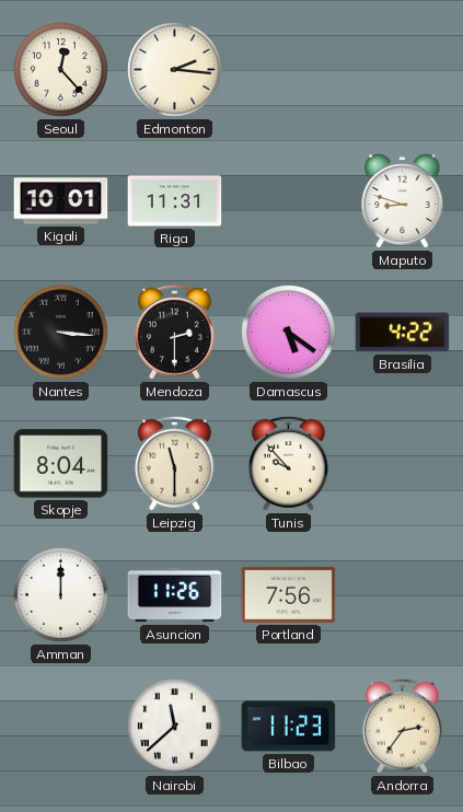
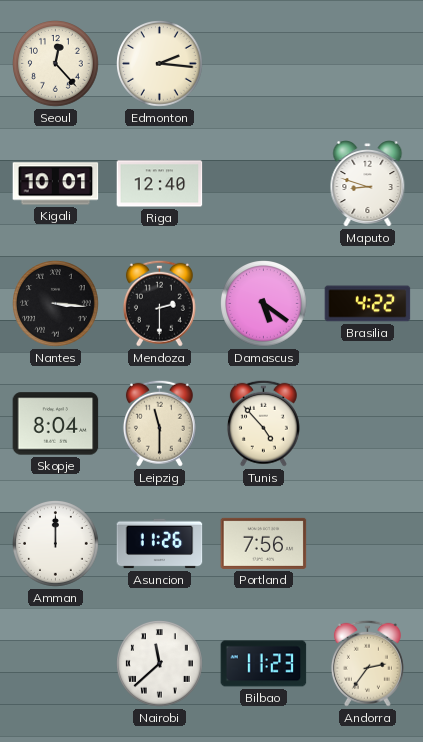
Riga: 11:31 -> 12:40 (160, 184)
Tunis: 9:53 -> 4:53 (263, 423)
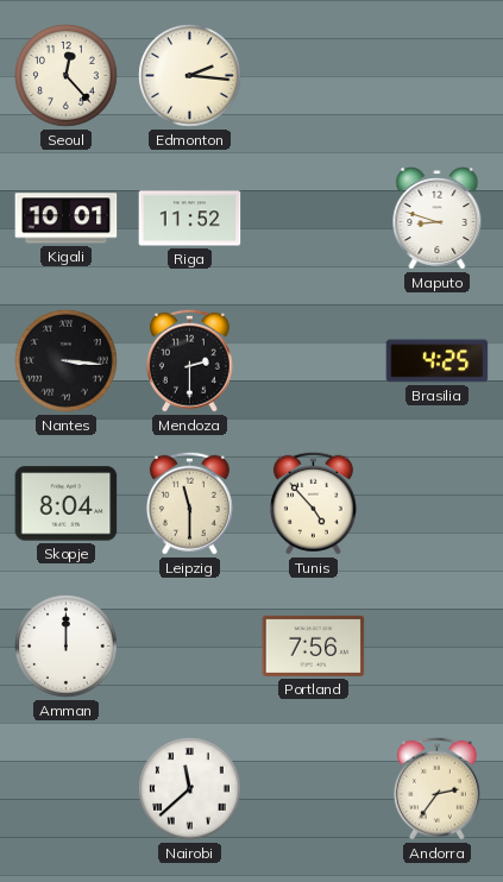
Riga: 12:40 -> 11:52 (190, 219)
Damascus: 5:21 -> none (264, 304)
Brasilia: 4:22 -> 4:25 (438, 361)
Asuncion: 11:26 -> none (160, 544)
Bilbao: 11:23 -> none (264, 664)
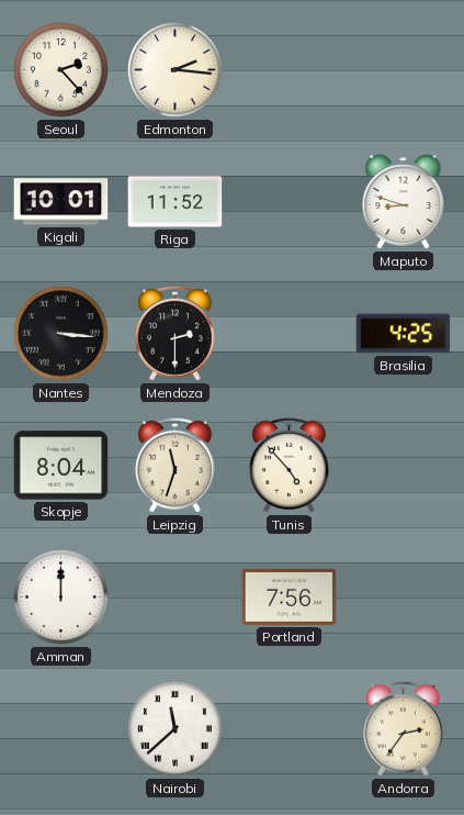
Seoul: 12:23 -> 2:23 (61, 70)
Leipzig: 11:30 -> 11:33 (174, 465)
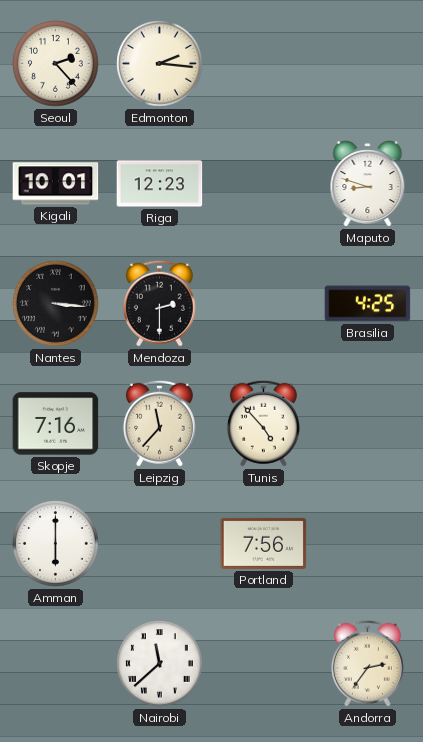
Riga: 11:52 -> 12:23 (160, 184)
Skopje: 8:04 -> 7:16 (56, 424)
Leipzig: 11:33 -> 11:37 (159, 423)
Amman: 12:00 -> 6:00 (56, 544)
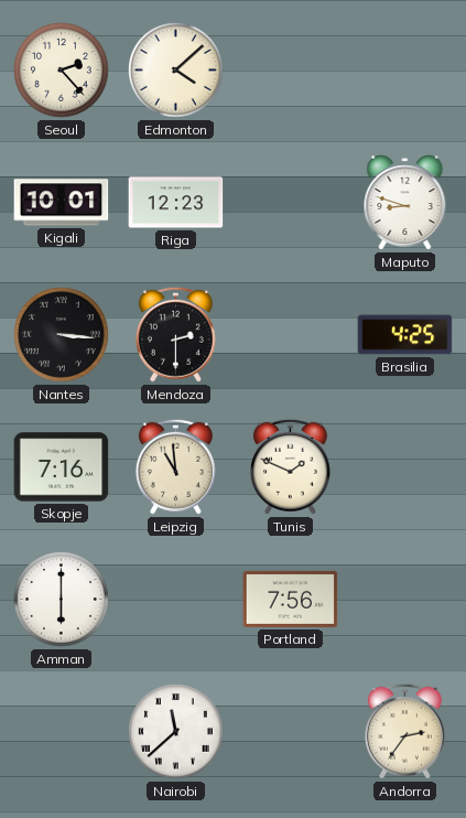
Edmonton: 2:16 -> 4:08 (176, 71)
Leipzig: 11:37 -> 10:59 (175, 466)
Tunis: 4:53 -> 1:49 (290, 466)
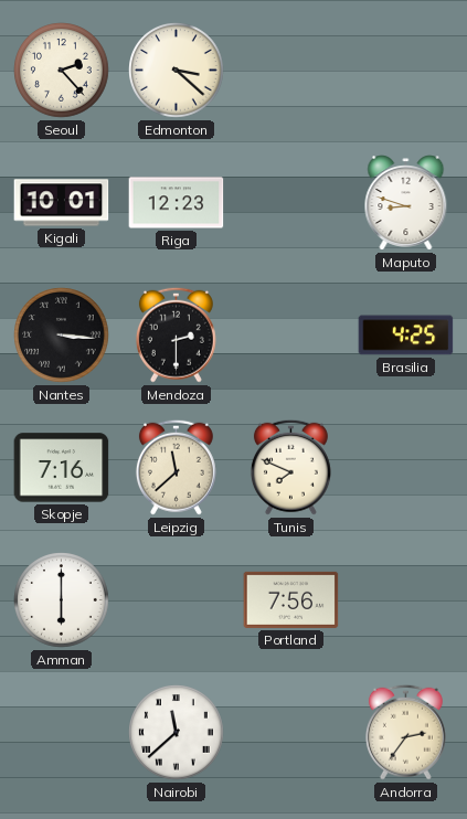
Edmonton: 4:08 -> 3:22 (177, 71)
Leipzig: 10:59 -> 11:38 (176, 467)
Tunis: 1:49 -> 7:49 (290, 467)
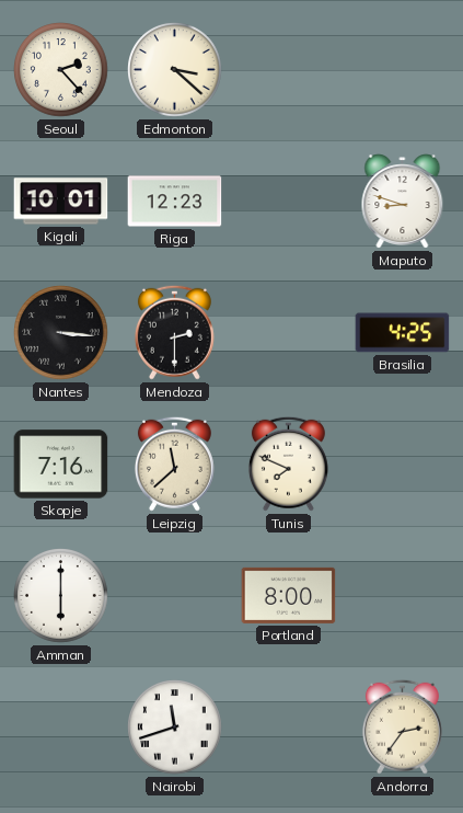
Portland: 7:56 -> 8:00 (289, 595)
Nairobi: 11:38 -> 11:42 (175, 728)
